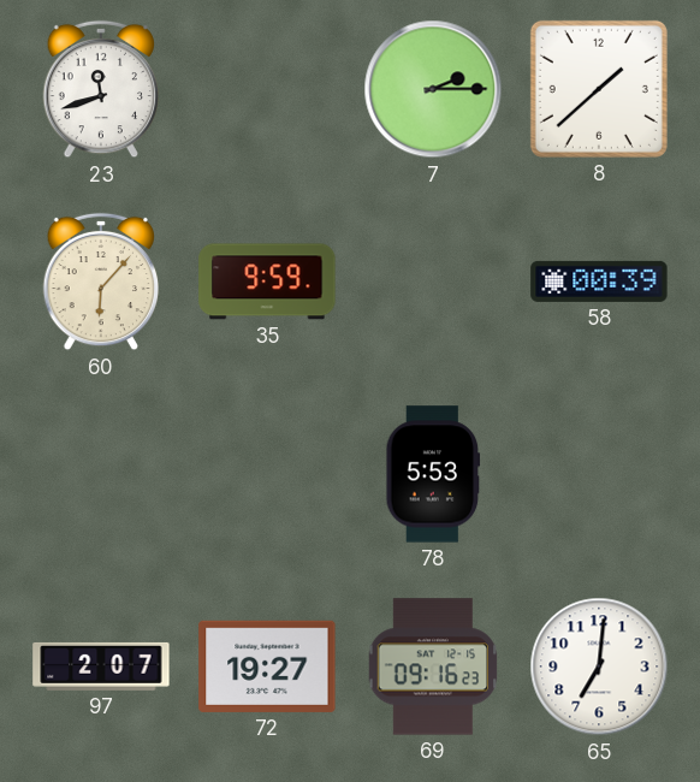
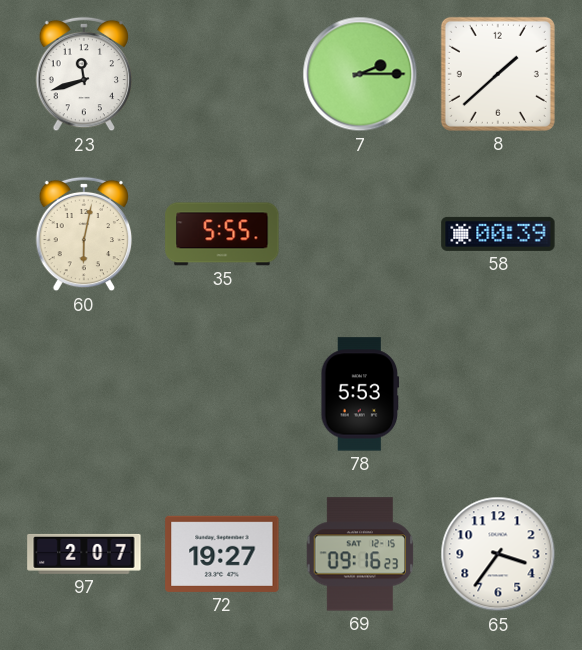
60: 6:07 -> 6:02 (84, 234)
35: 9:59 -> 5:55 (222, 234)
65: 7:01 -> 3:36 (498, 554)
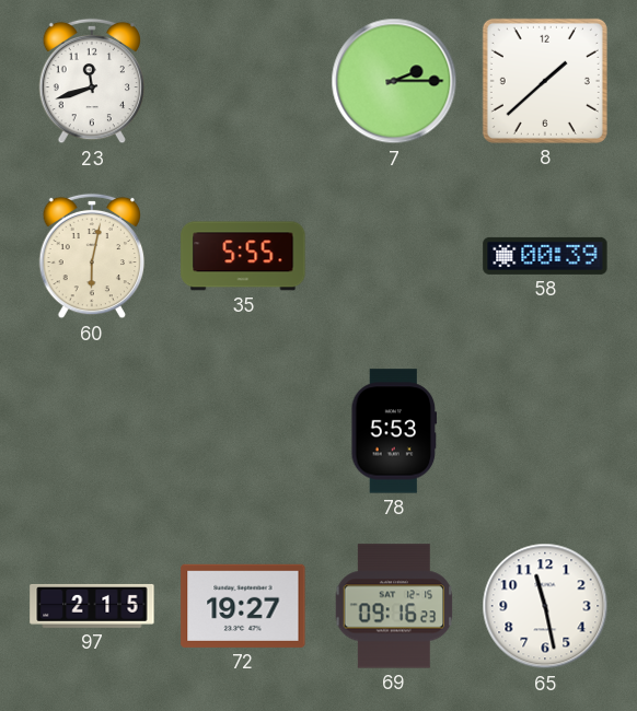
97: 2:07 -> 2:15 (92, 606)
65: 3:36 -> 11:28 (545, 606)
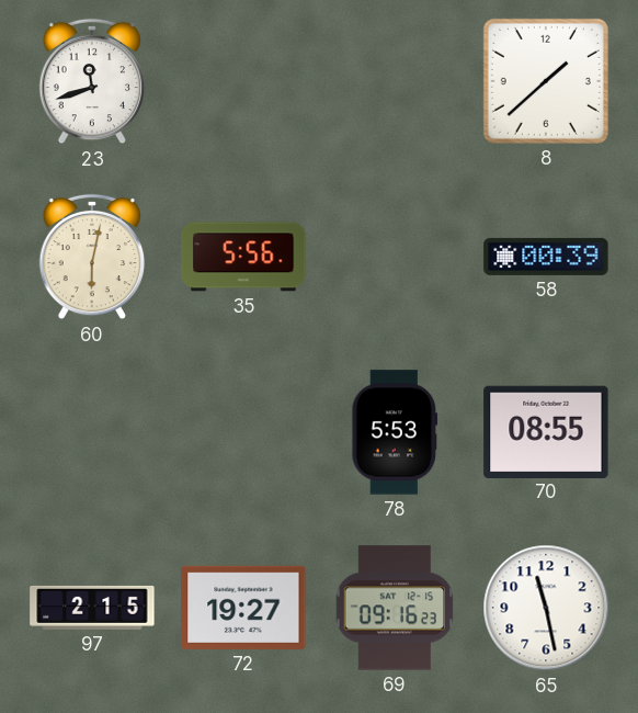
7: 2:15 -> none (394, 81)
35: 5:55 -> 5:56 (243, 257)
70: none -> 08:55 (546, 431)
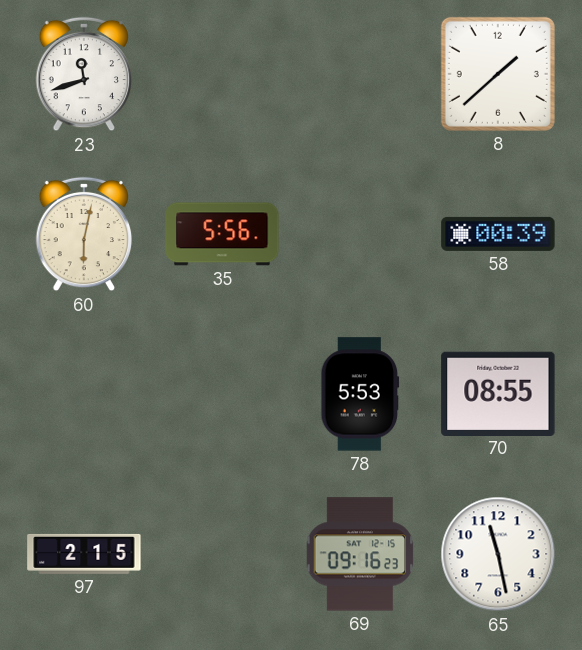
72: 19:27 -> none (243, 608)
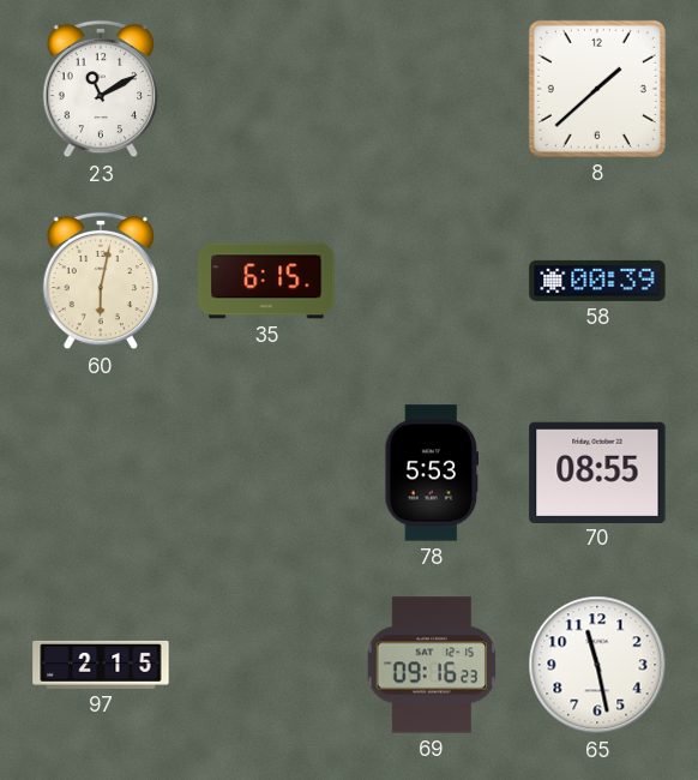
23: 11:42 -> 11:10 (101, 89)
35: 5:56 -> 6:15 (266, 281)
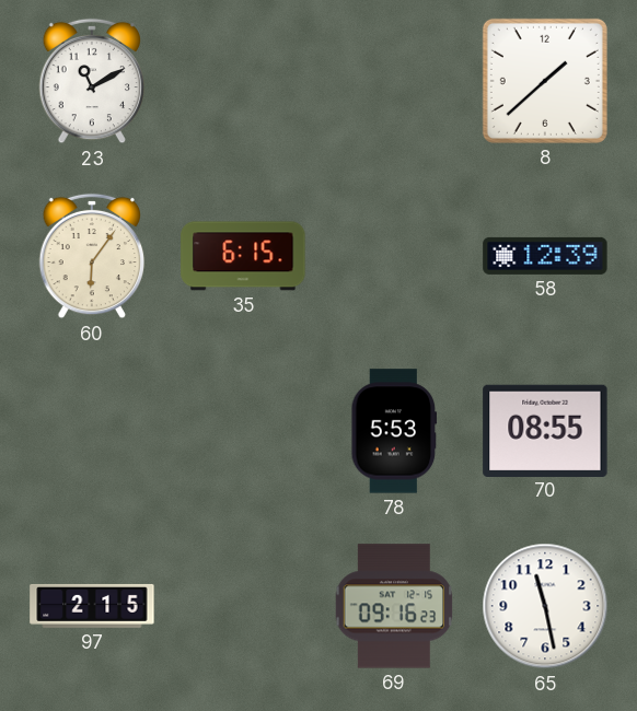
60: 6:02 -> 6:06 (92, 256)
58: 00:39 -> 12:39 (545, 256)
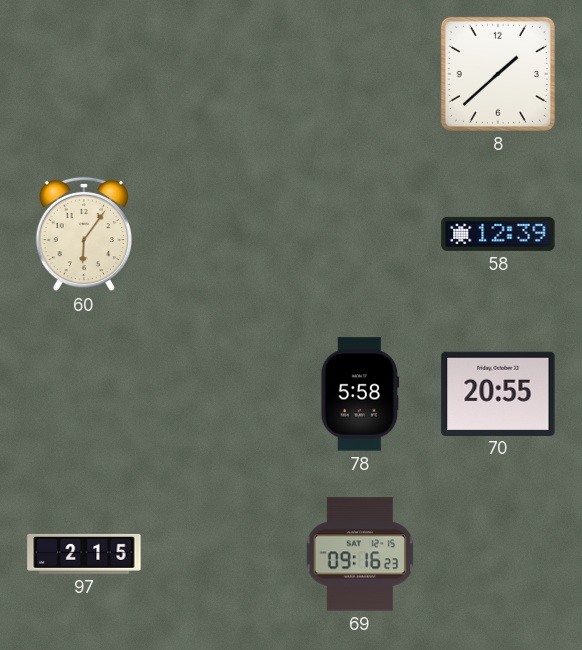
23: 11:10 -> none (92, 81)
35: 6:15 -> none (243, 256)
78: 5:53 -> 5:58 (360, 394)
70: 08:55 -> 20:55 (498, 393)
65: 11:28 -> none (545, 606)
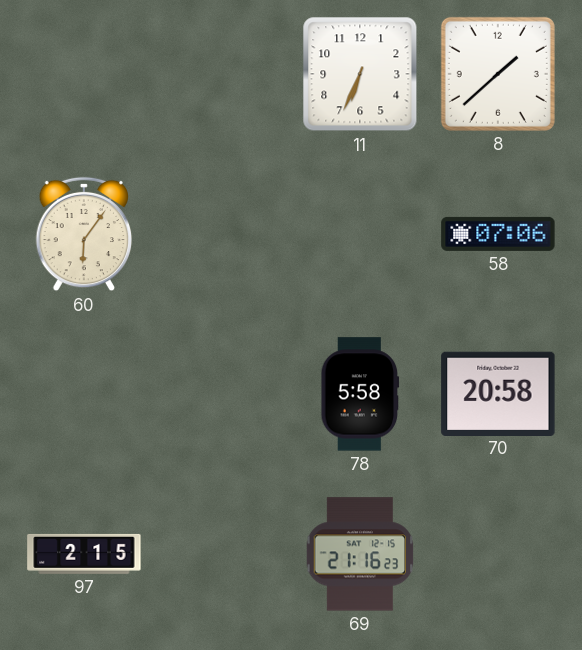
11: none -> 6:34 (360, 74)
58: 12:39 -> 07:06 (498, 234)
70: 20:55 -> 20:58 (498, 393)
69: 09:16 -> 21:16 (360, 554)
